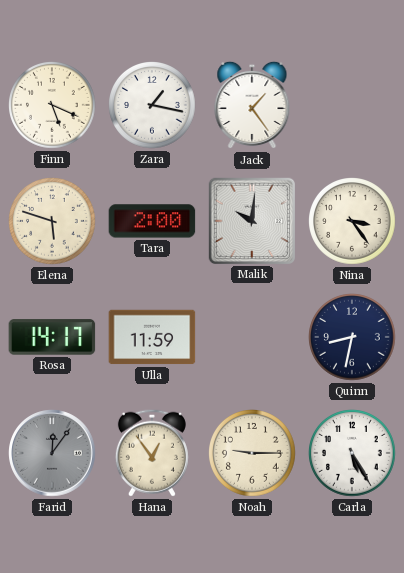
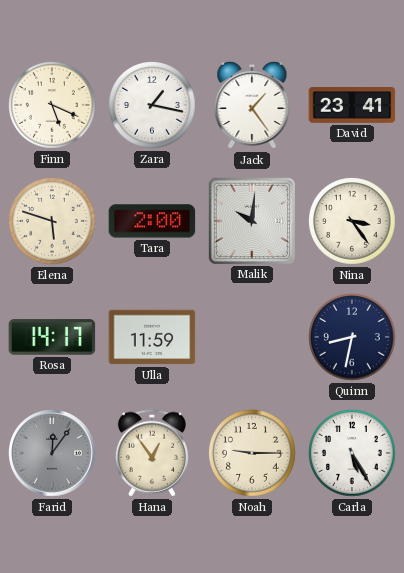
David: none -> 23:41 (352, 105)
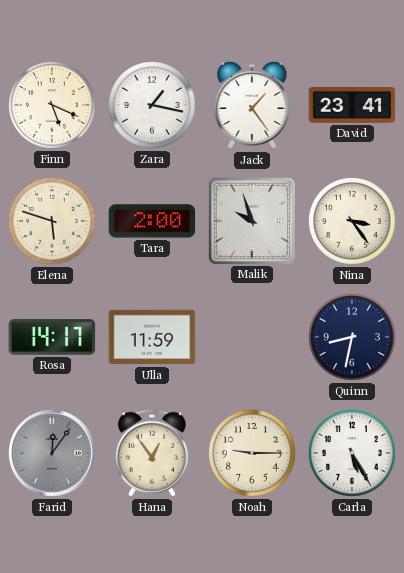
Malik: 10:01 -> 9:57 (251, 220)
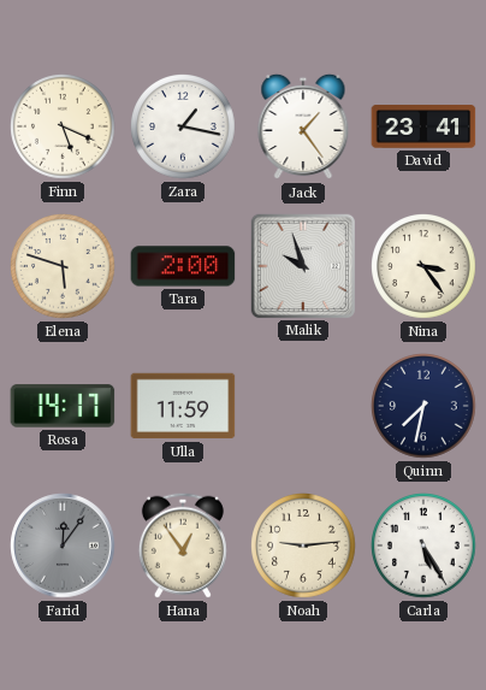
Quinn: 8:32 -> 7:32 (425, 407)
Noah: 9:15 -> 9:14 (304, 547)
